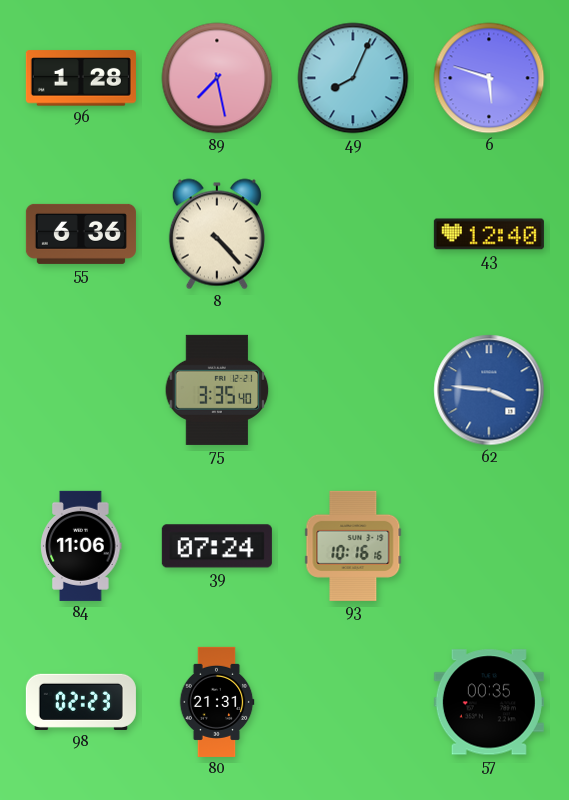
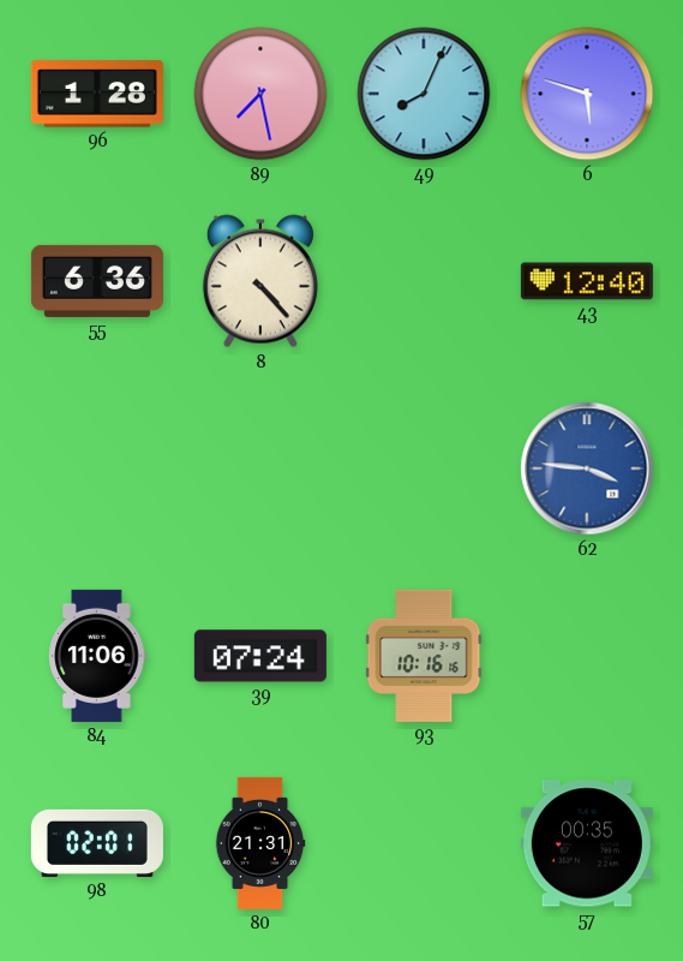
75: 3:35 -> none (217, 390)
98: 02:23 -> 02:01 (97, 843)
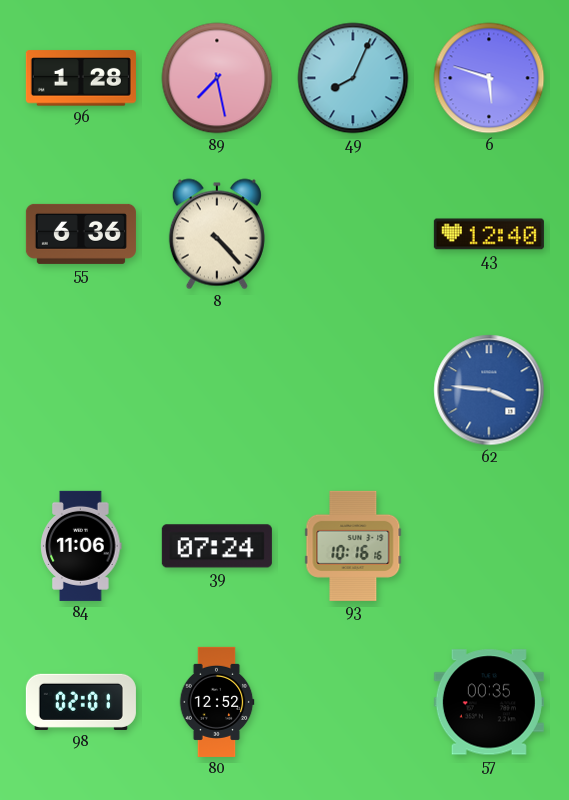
80: 21:31 -> 12:52 (217, 702)
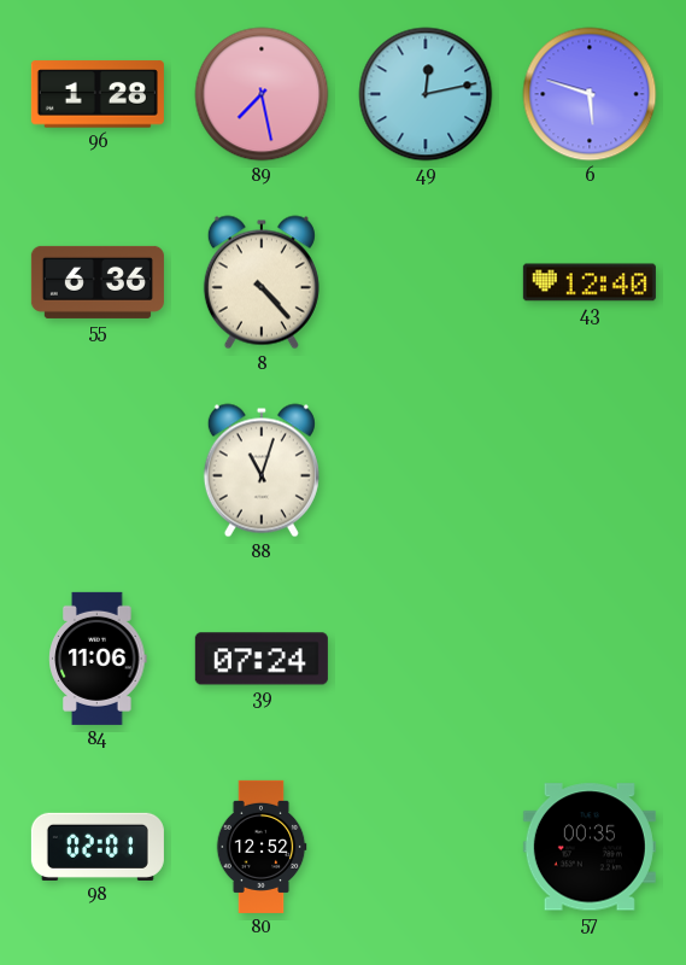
49: 8:04 -> 12:13 (426, 94)
88: none -> 11:03 (262, 470)
62: 3:46 -> none (489, 390)
93: 10:16 -> none (353, 546)
